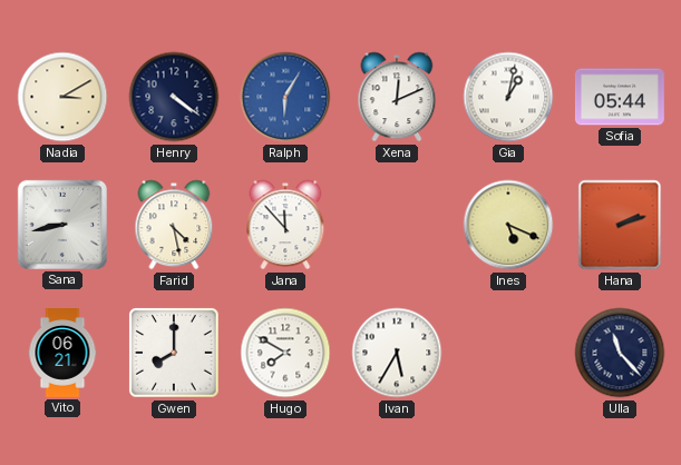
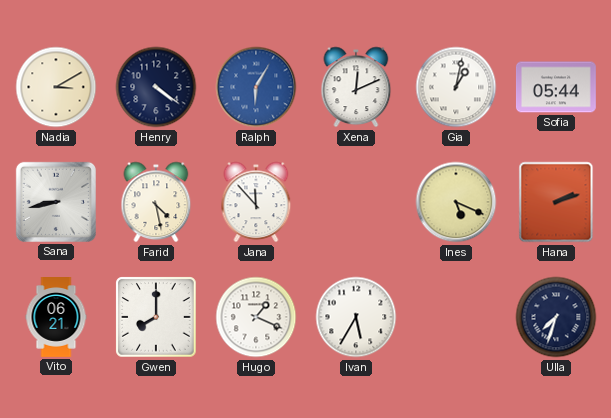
Hugo: 7:50 -> 1:19 (256, 317)
Ulla: 11:23 -> 7:33 (556, 317)
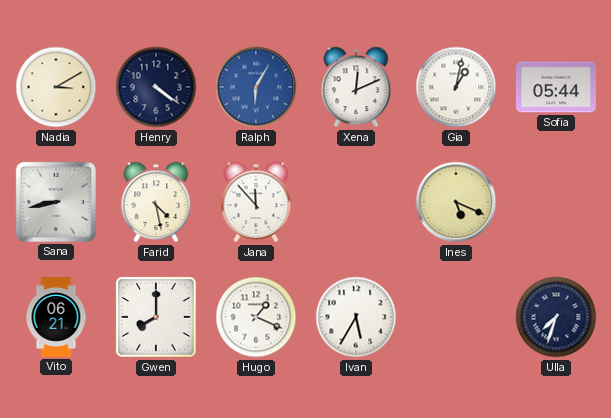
Hana: 2:12 -> none (556, 202)
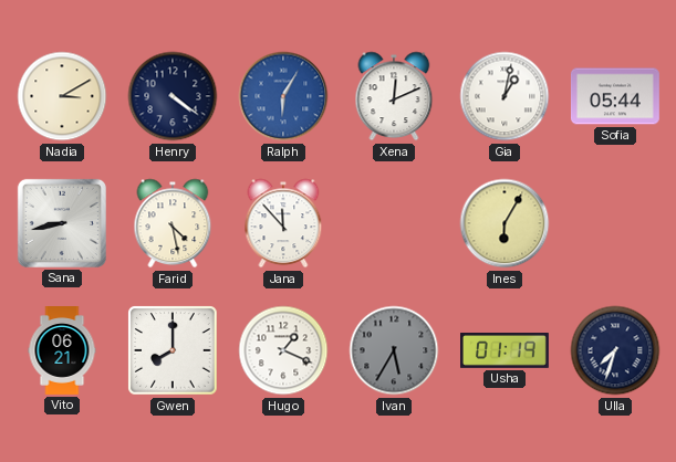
Ines: 5:19 -> 6:05 (505, 223)
Ivan dial: white -> grey (394, 350)
Usha: none -> 01:19 (506, 351)
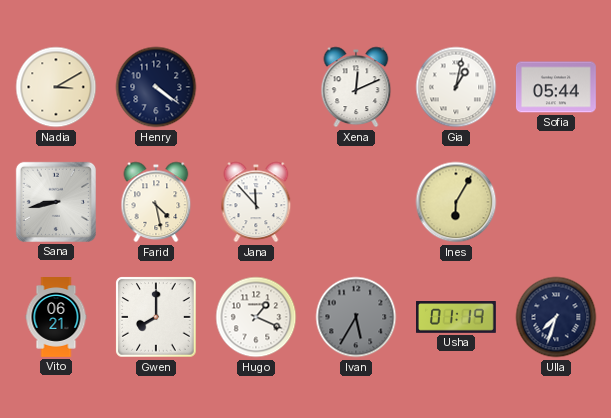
Ralph: 6:05 -> none (283, 96)
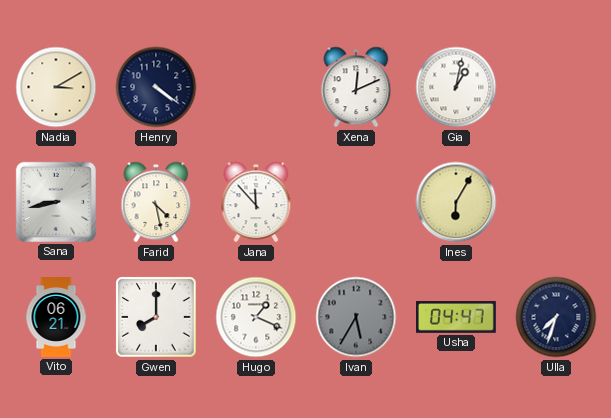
Sofia: 05:44 -> none (556, 87)
Usha: 01:19 -> 04:47 (457, 318)
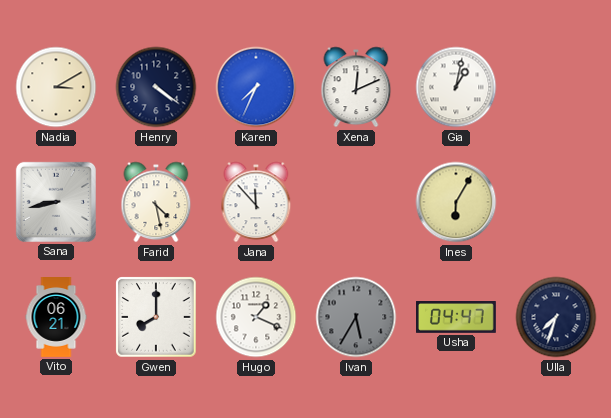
Karen: none -> 7:34 (256, 87)
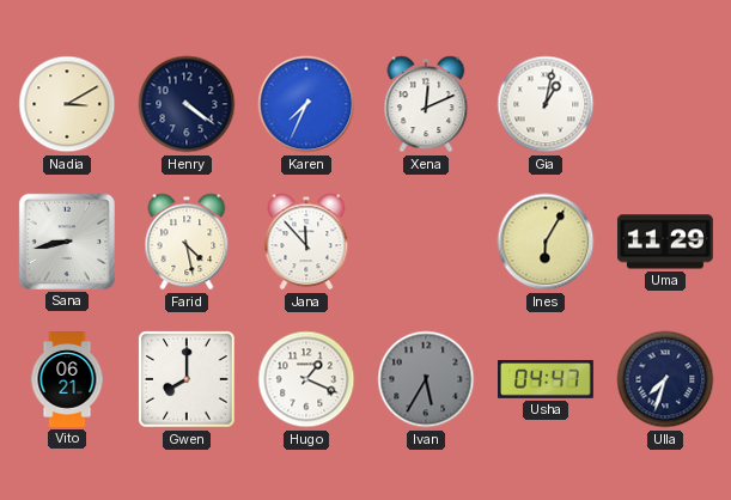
Uma: none -> 11:29 (665, 242)
